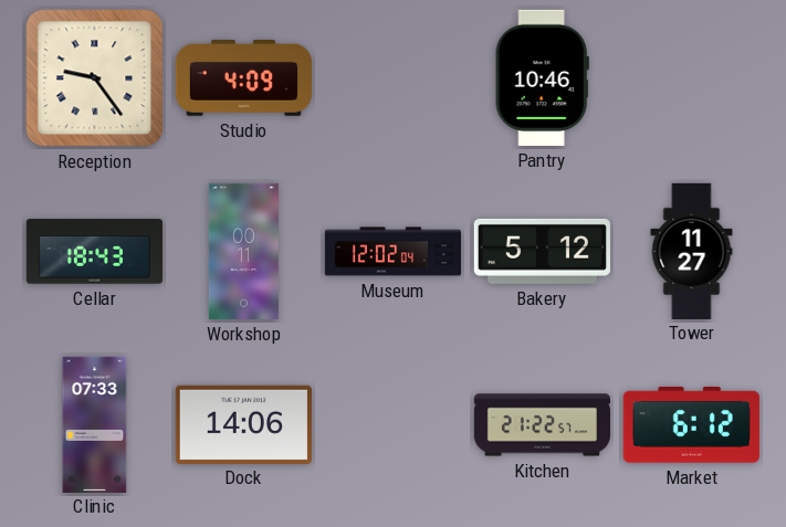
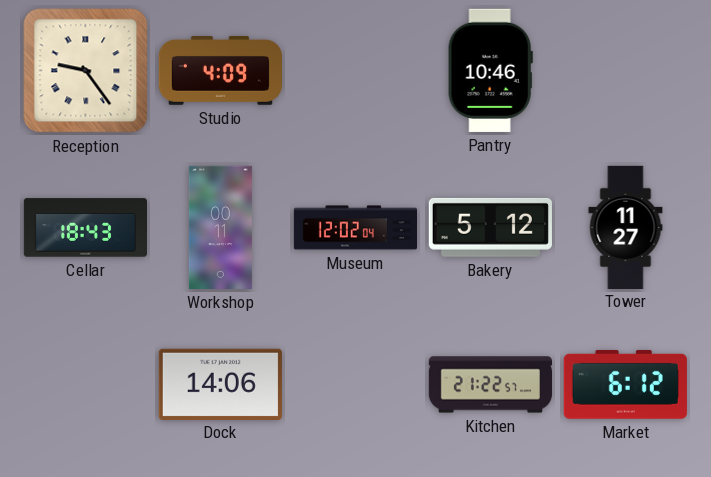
Clinic: 07:33 -> none (95, 424)
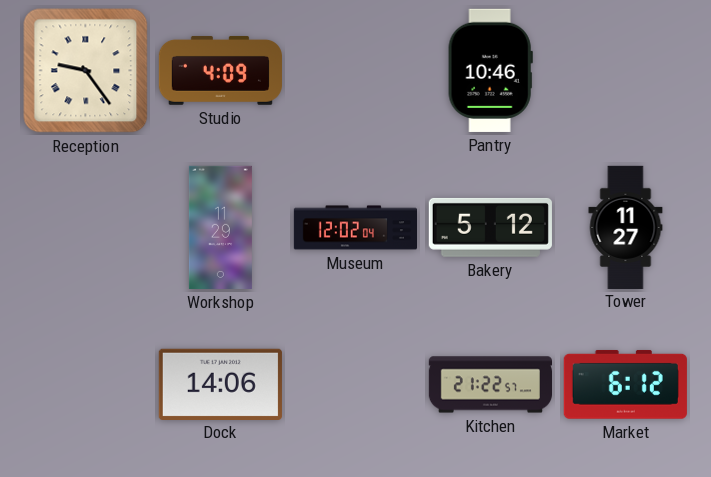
Cellar: 18:43 -> none (85, 228)
Workshop: 00:11 -> 11:29 (220, 227)
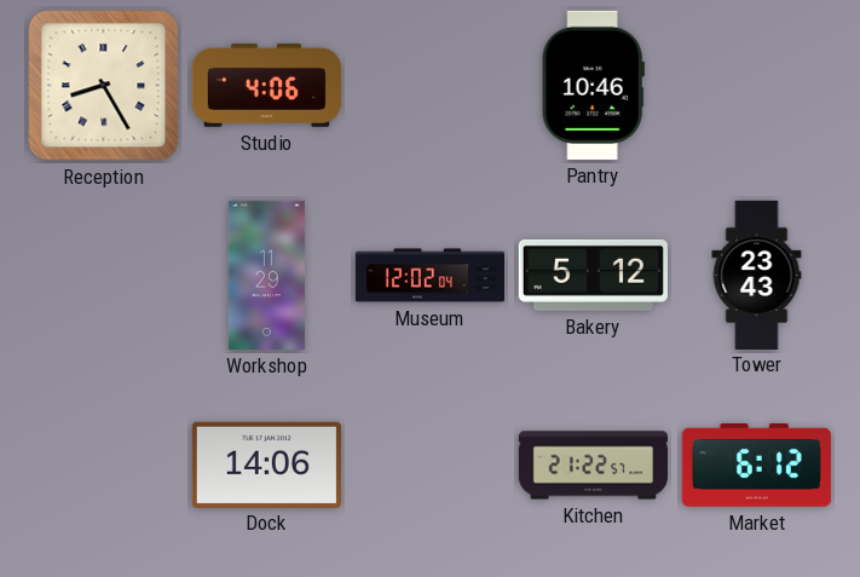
Reception: 9:24 -> 8:25 (104, 86)
Studio: 4:09 -> 4:06 (266, 85)
Tower: 11:27 -> 23:43 (757, 275)
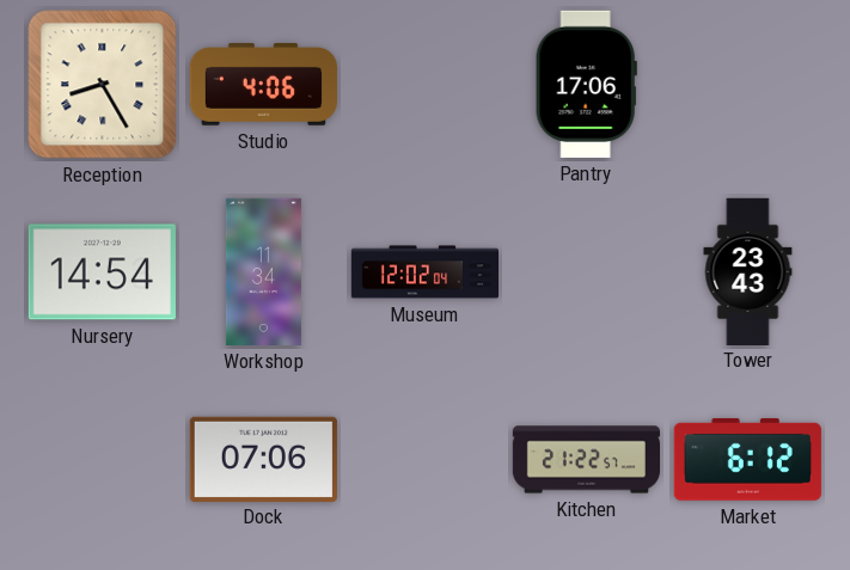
Pantry: 10:46 -> 17:06 (586, 84)
Nursery: none -> 14:54 (102, 272)
Workshop: 11:29 -> 11:34 (263, 271)
Bakery: 5:12 -> none (593, 275)
Dock: 14:06 -> 07:06 (263, 459)
